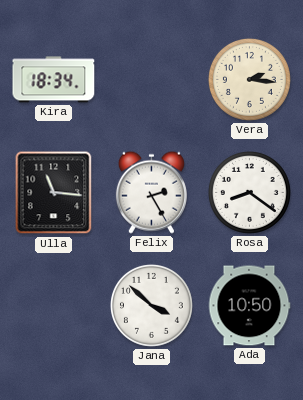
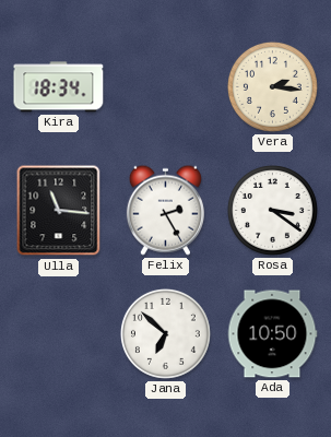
Rosa: 8:21 -> 3:21 (272, 210)
Jana: 3:52 -> 6:52 (165, 333)
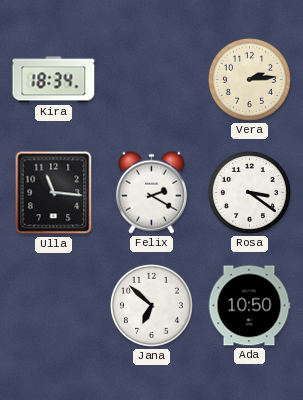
Vera: 2:16 -> 2:14 (249, 79)
Felix: 2:25 -> 2:20 (151, 192)
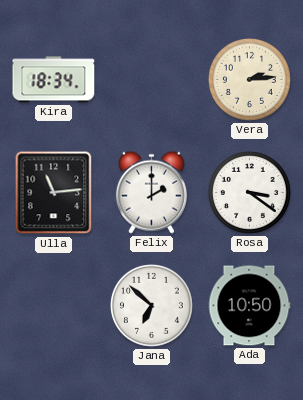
Ulla: 11:16 -> 11:14 (54, 193)
Felix: 2:20 -> 2:00 (151, 192)
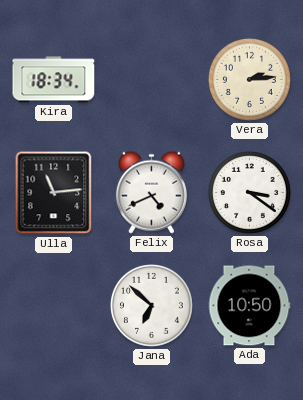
Felix: 2:00 -> 4:41 (151, 192)
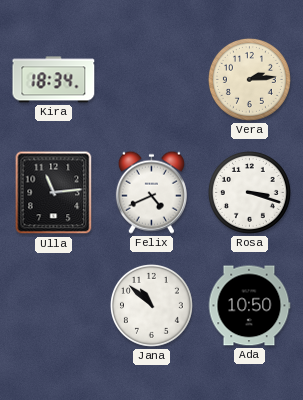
Rosa: 3:21 -> 3:18 (249, 192)
Jana: 6:52 -> 10:52 (151, 305)
